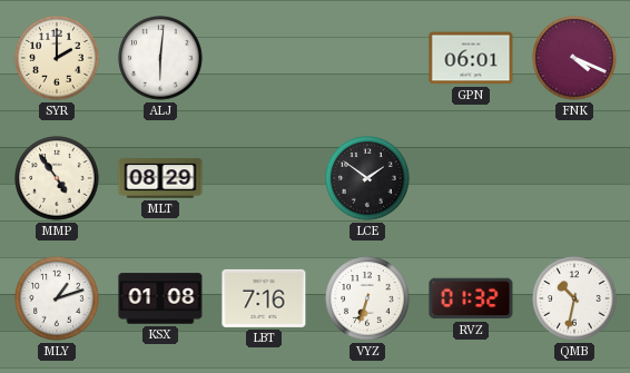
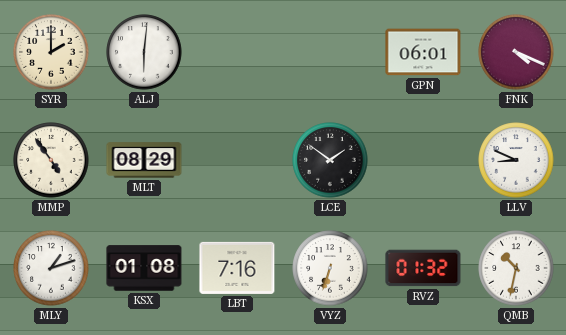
LLV: none -> 8:49 (516, 160)
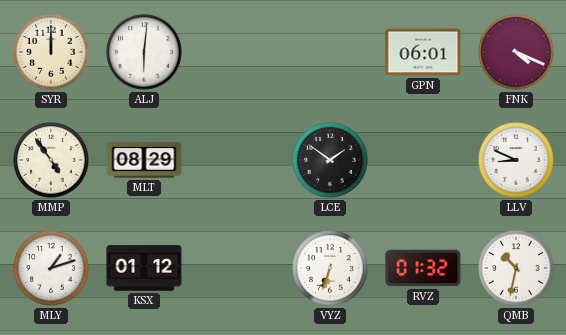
SYR: 2:00 -> 12:00 (51, 52)
KSX: 01:08 -> 01:12 (144, 268)
LBT: 7:16 -> none (237, 268)
